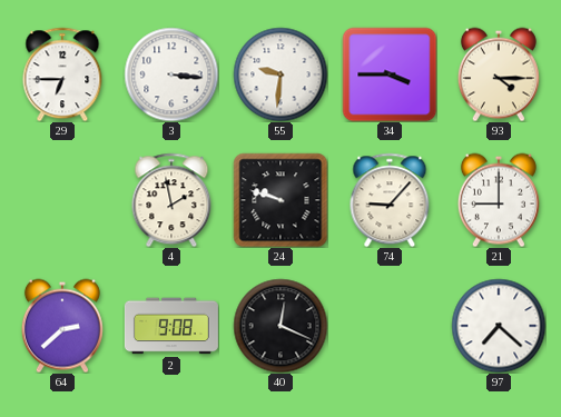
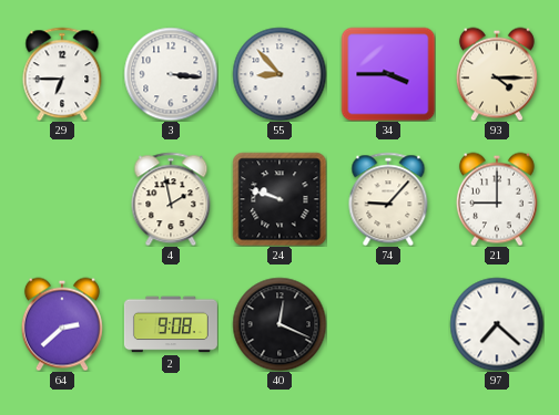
55: 9:31 -> 8:53 (279, 74)
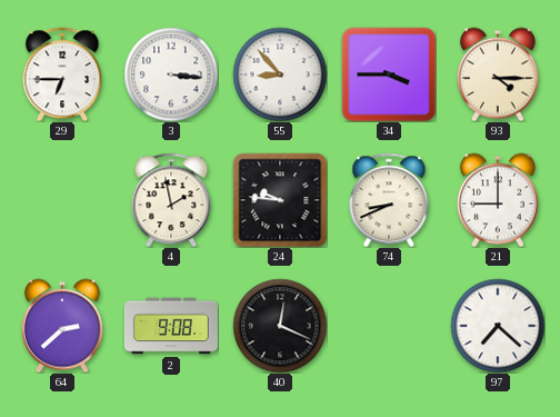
24: 9:48 -> 9:46 (280, 200)
74: 9:07 -> 8:41 (389, 200)
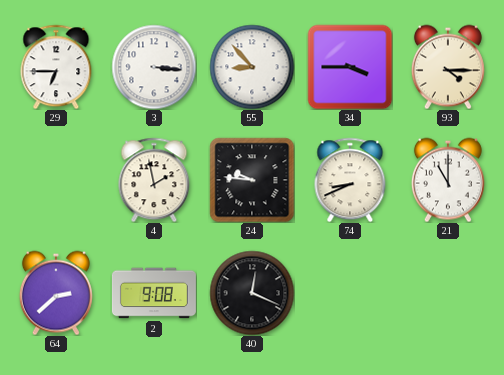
21: 9:00 -> 11:00 (448, 180)
97: 7:22 -> none (498, 326)
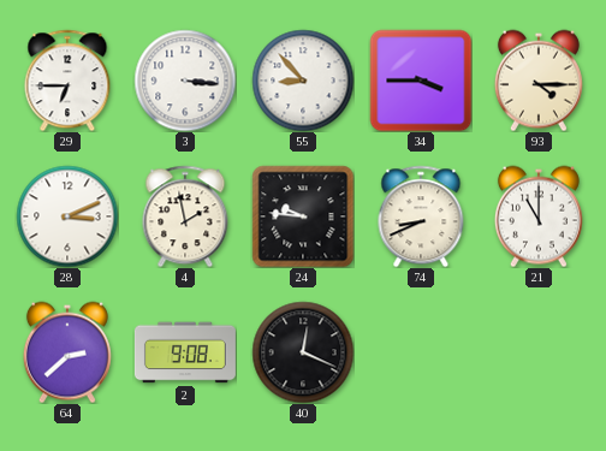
28: none -> 3:11 (67, 216)
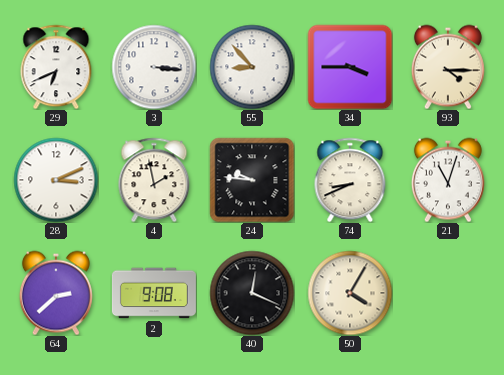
29: 6:45 -> 6:41 (56, 67)
21: 11:00 -> 11:03 (448, 180)
50: none -> 4:05 (350, 293)
